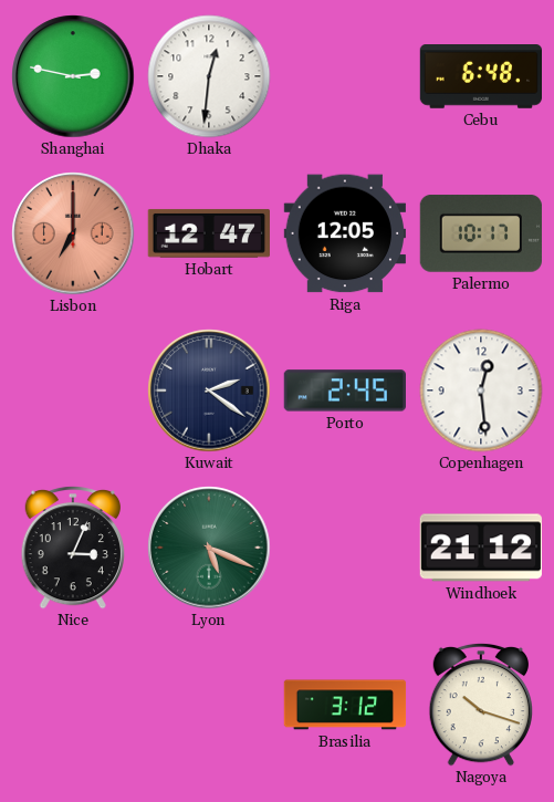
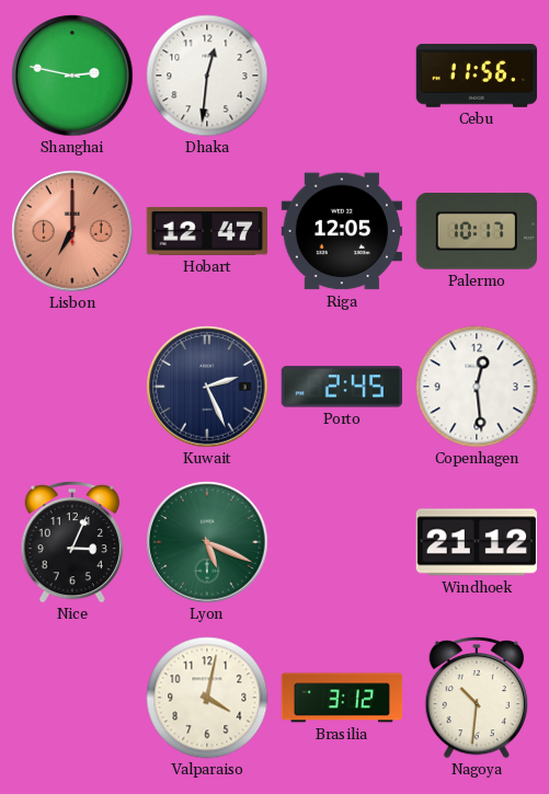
Cebu: 6:48 -> 11:56 (476, 77)
Kuwait: 2:21 -> 2:26 (207, 387)
Valparaiso: none -> 4:02 (207, 698)
Nagoya: 10:18 -> 10:31 (476, 698)
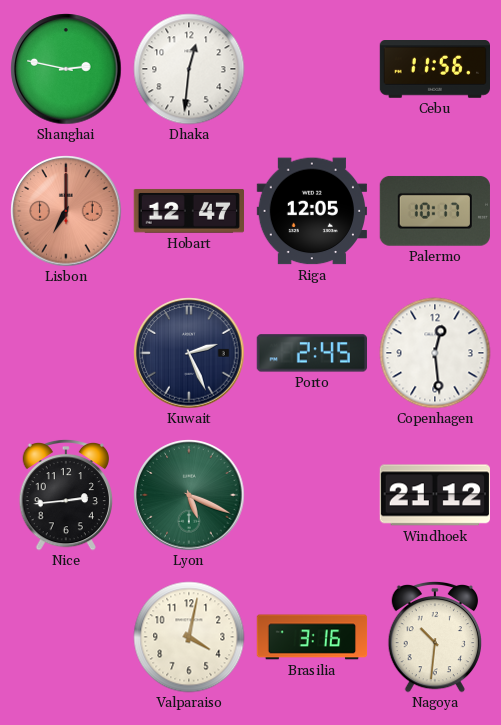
Nice: 3:04 -> 2:44 (65, 495)
Brasilia: 3:12 -> 3:16 (312, 637)
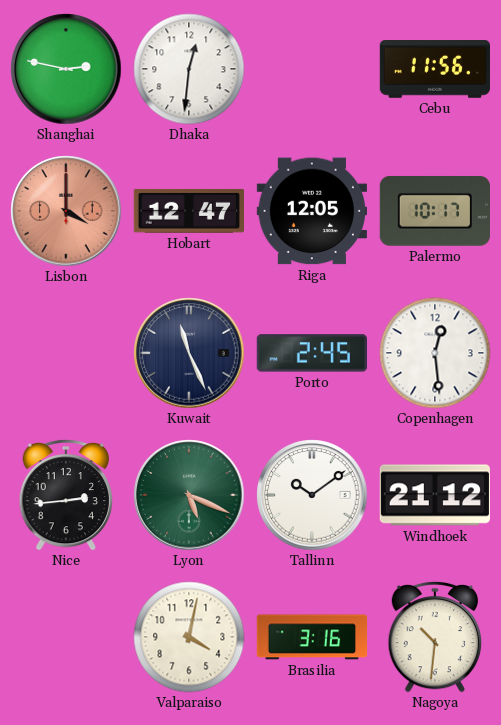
Lisbon: 7:00 -> 4:00 (66, 211)
Kuwait: 2:26 -> 11:26 (189, 353)
Tallinn: none -> 10:09 (312, 495)
